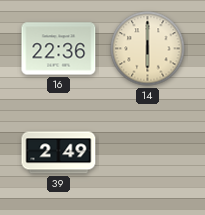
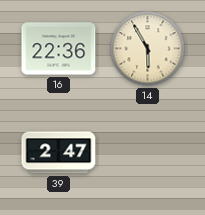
14: 6:00 -> 5:55 (148, 49)
39: 2:49 -> 2:47 (59, 153)
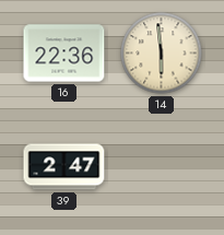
14: 5:55 -> 5:59 (162, 54)
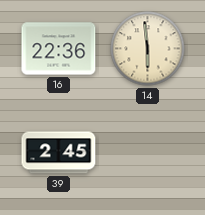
39: 2:47 -> 2:45 (59, 153)
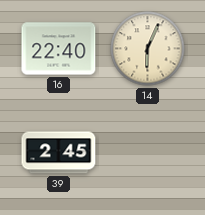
16: 22:36 -> 22:40 (59, 49)
14: 5:59 -> 6:04 (148, 49)
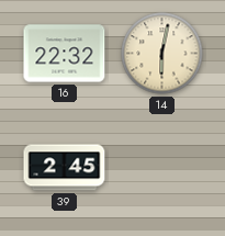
16: 22:40 -> 22:32 (65, 54)
14: 6:04 -> 6:02 (162, 54)
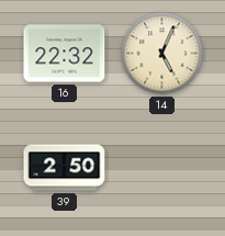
14: 6:02 -> 5:04 (162, 54)
39: 2:45 -> 2:50 (65, 168)
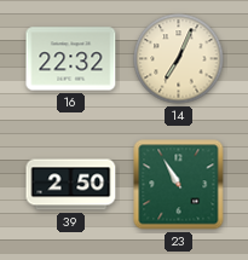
14: 5:04 -> 7:04 (179, 59)
23: none -> 10:55 (179, 185)
